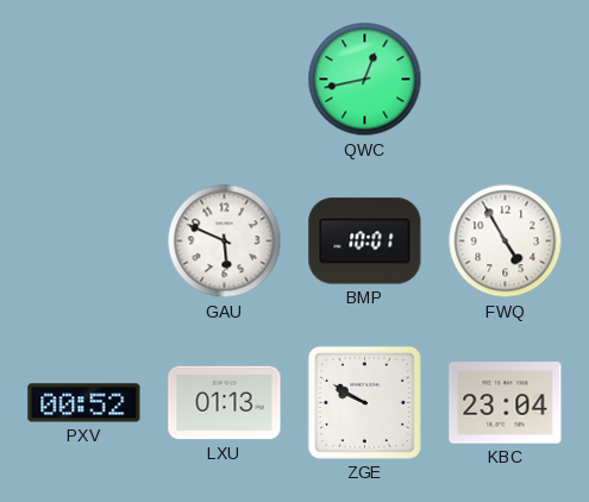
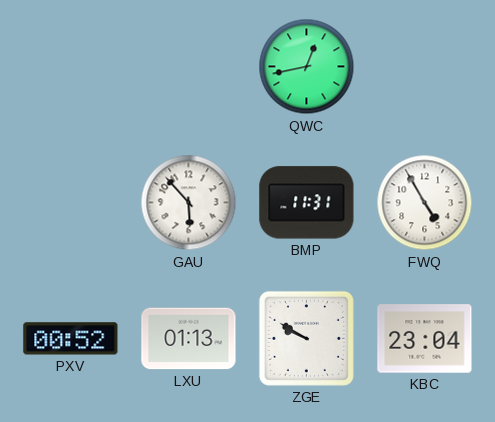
GAU: 5:49 -> 5:53 (189, 203)
BMP: 10:01 -> 11:31 (307, 203)
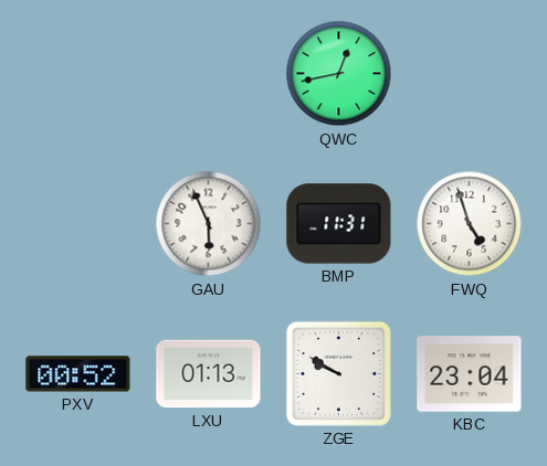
GAU: 5:53 -> 5:56 (209, 224)
FWQ: 4:55 -> 4:57 (470, 224)
